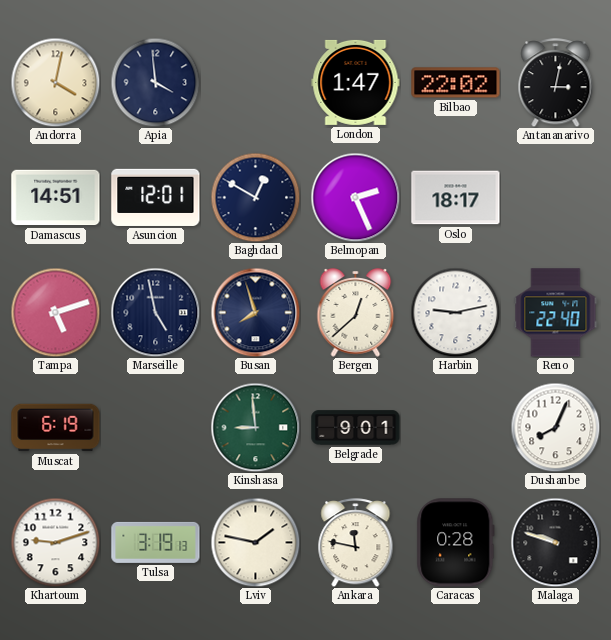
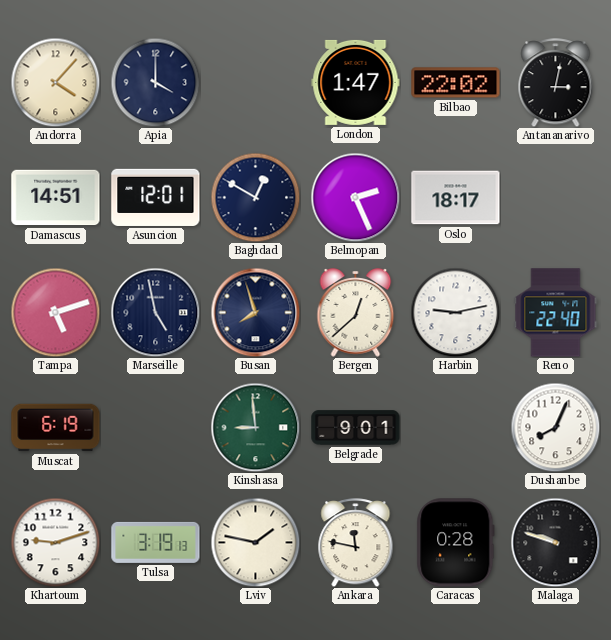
Andorra: 4:02 -> 4:07 (55, 82)
Apia: 3:59 -> 4:00 (155, 82)
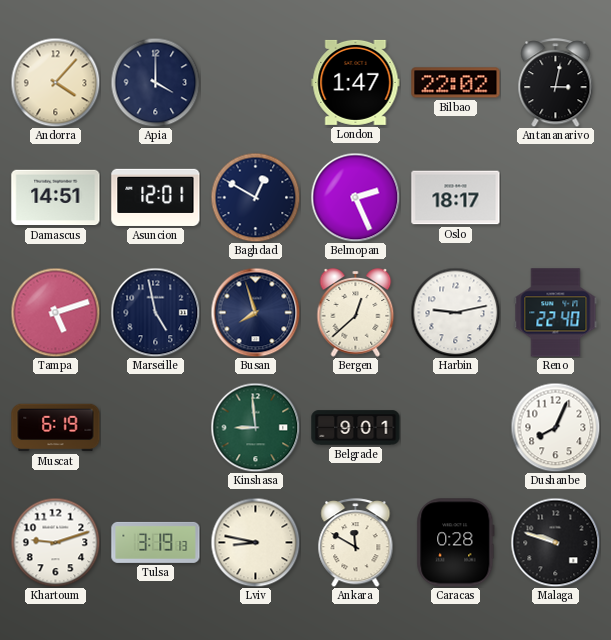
Lviv: 1:47 -> 8:47 (255, 542)
Ankara: 11:47 -> 11:50 (356, 543)
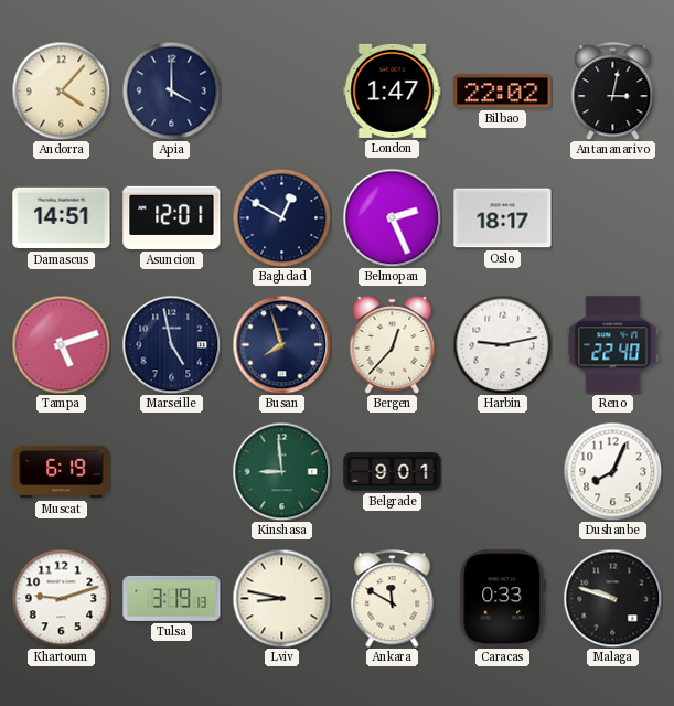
Bergen: 12:38 -> 12:37 (393, 345)
Caracas: 0:28 -> 0:33 (503, 599)
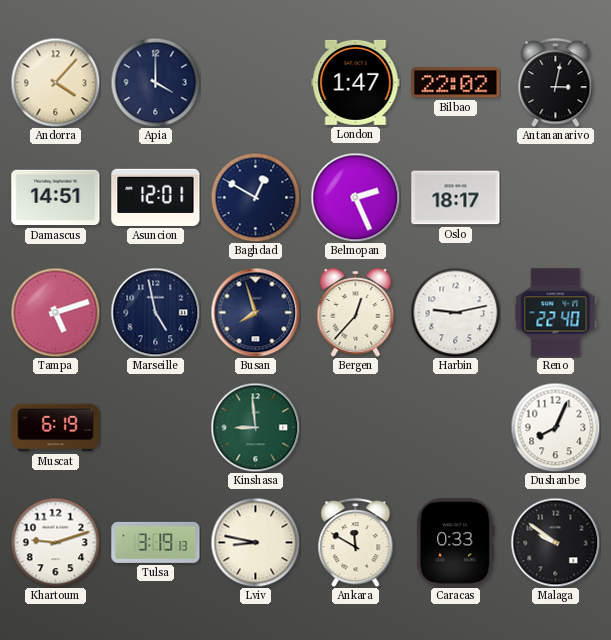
Belgrade: 9:01 -> none (393, 472)
Malaga: 9:48 -> 9:51 (555, 542)
